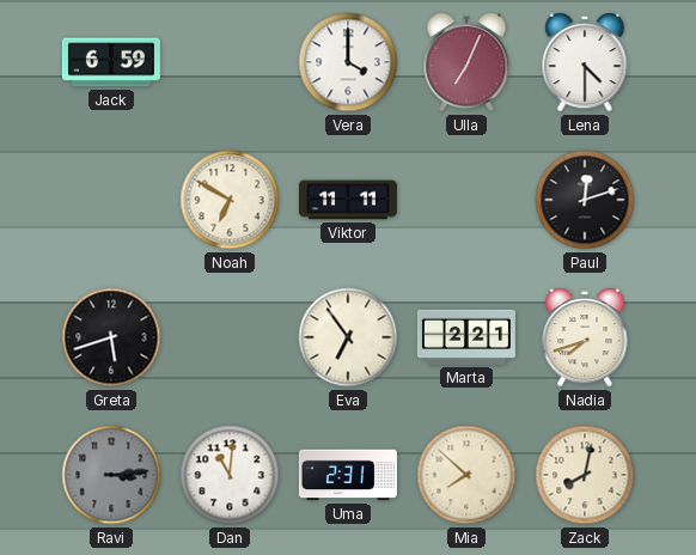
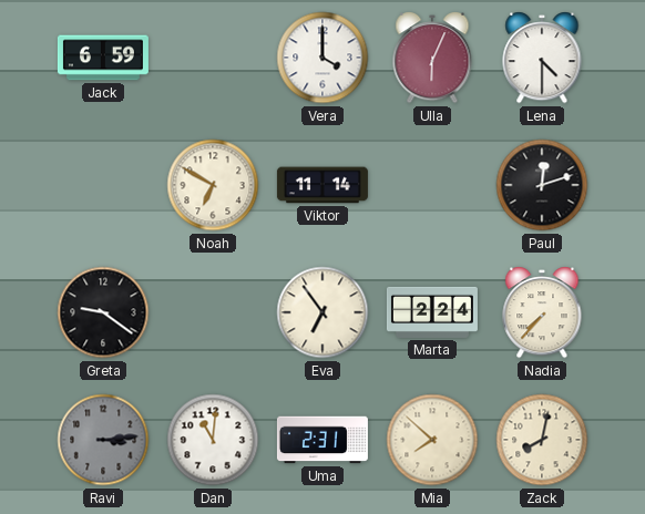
Ulla: 7:04 -> 6:04 (432, 58)
Viktor: 11:11 -> 11:14 (322, 185)
Greta: 5:42 -> 9:21 (103, 312)
Marta: 2:21 -> 2:24 (432, 312)
Nadia: 7:42 -> 7:37 (542, 312)
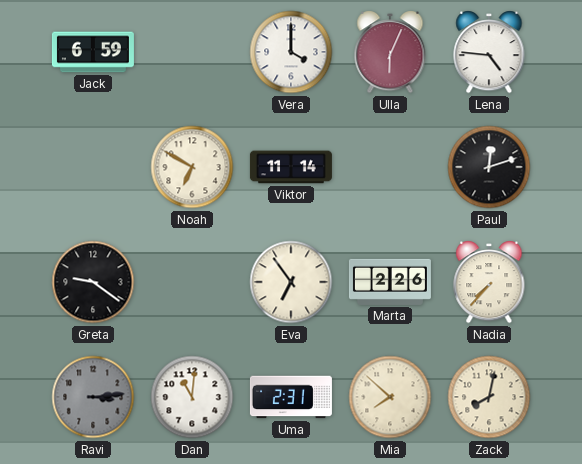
Lena: 4:30 -> 4:46 (489, 52)
Marta: 2:24 -> 2:26 (390, 282)
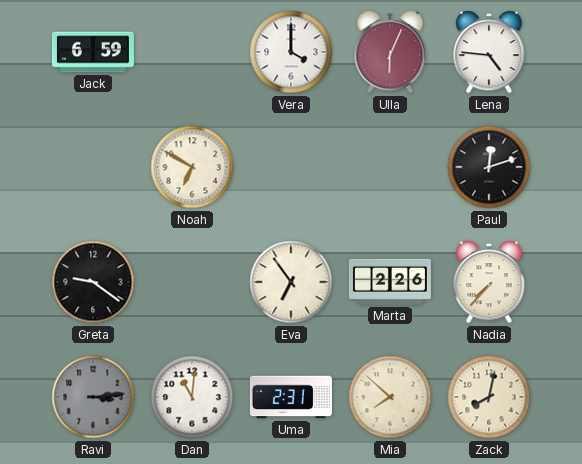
Viktor: 11:14 -> none (291, 167)
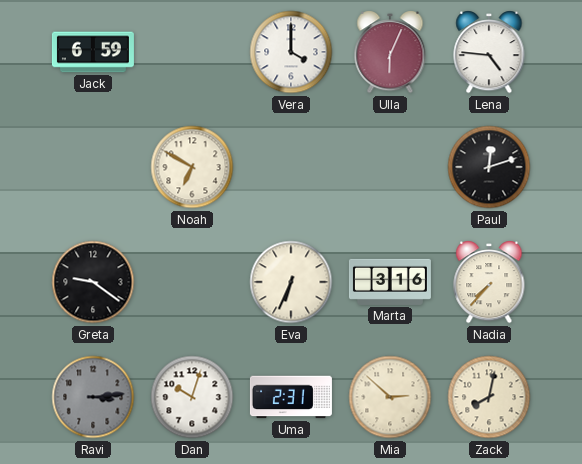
Eva: 6:54 -> 6:34 (291, 282)
Marta: 2:26 -> 3:16 (390, 282)
Dan: 11:01 -> 10:03 (192, 397)
Mia: 7:52 -> 2:52 (390, 397)
